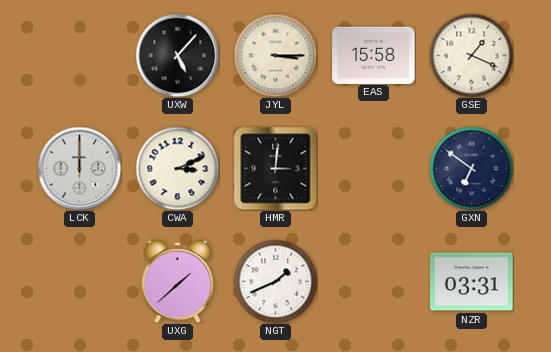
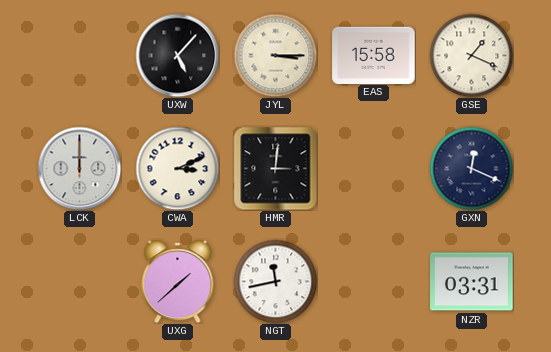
GXN: 6:51 -> 12:19 (471, 168)
NGT: 1:41 -> 11:43 (275, 281)
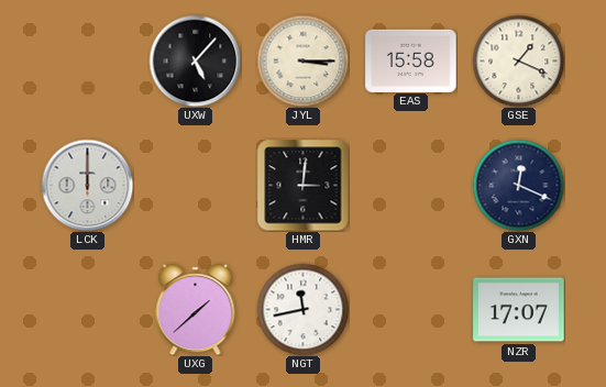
CWA: 3:11 -> none (177, 168)
NZR: 03:31 -> 17:07 (519, 310)
